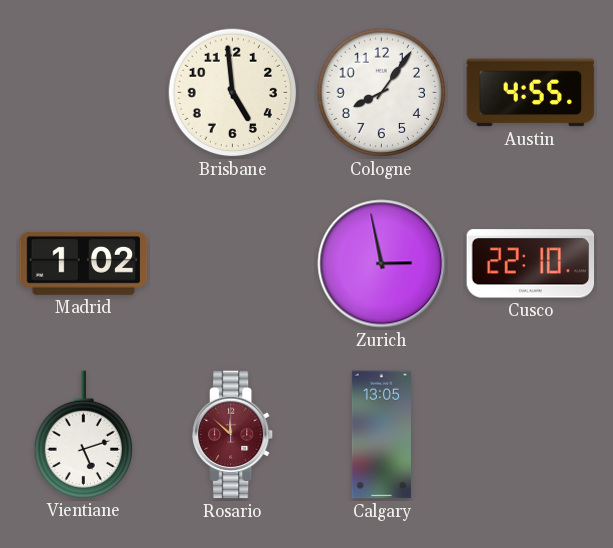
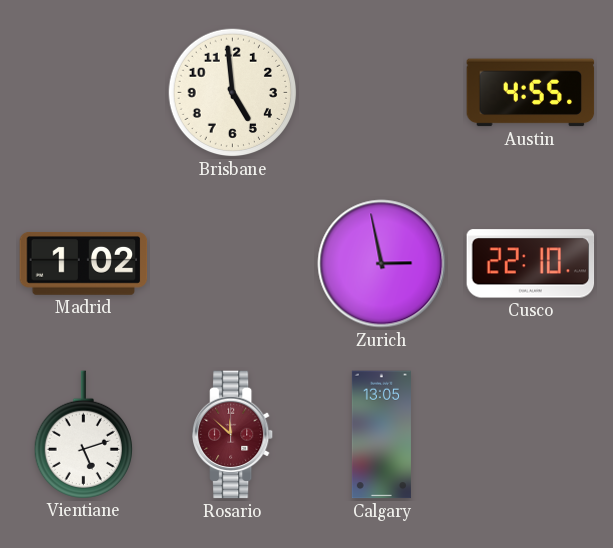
Cologne: 8:06 -> none (382, 93)
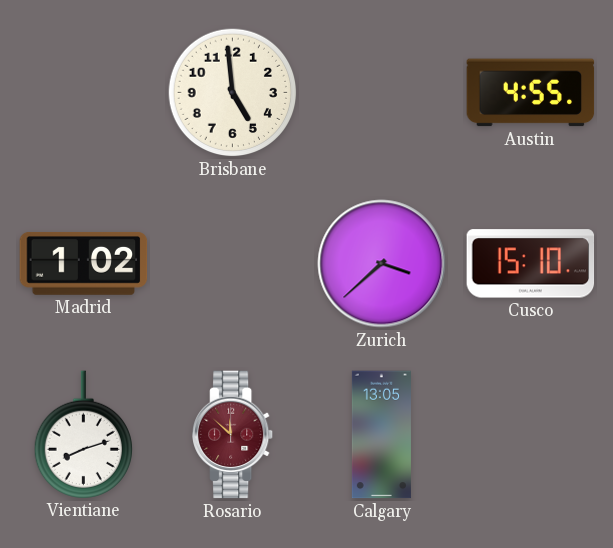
Zurich: 2:58 -> 3:38 (382, 264)
Cusco: 22:10 -> 15:10 (531, 264)
Vientiane: 5:12 -> 8:12 (83, 434)
